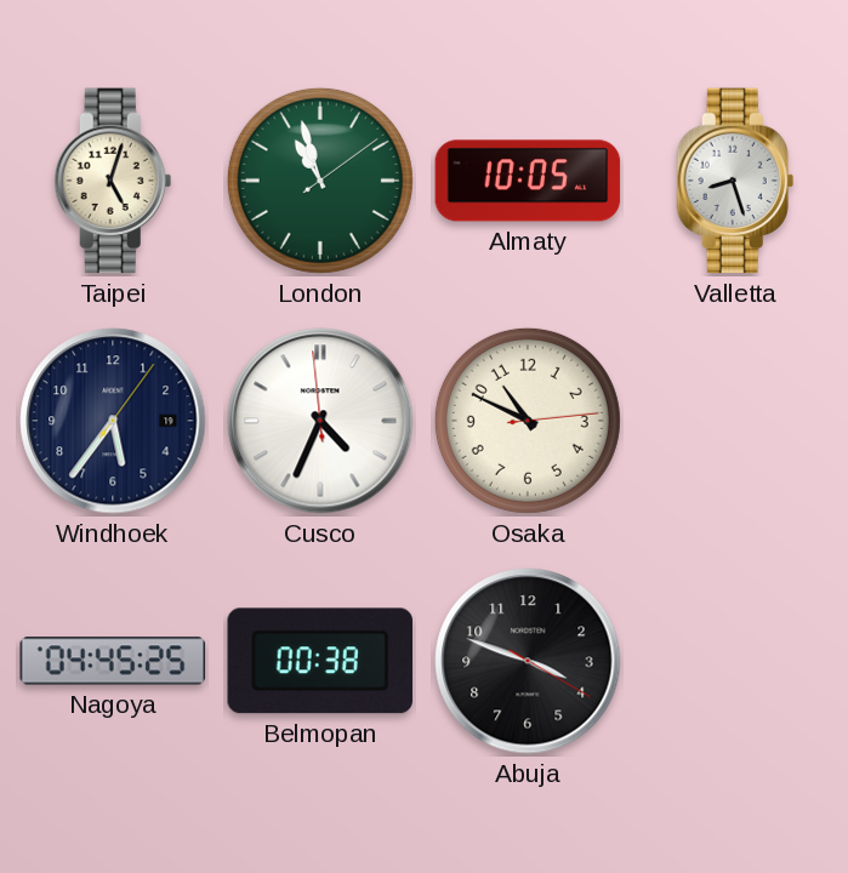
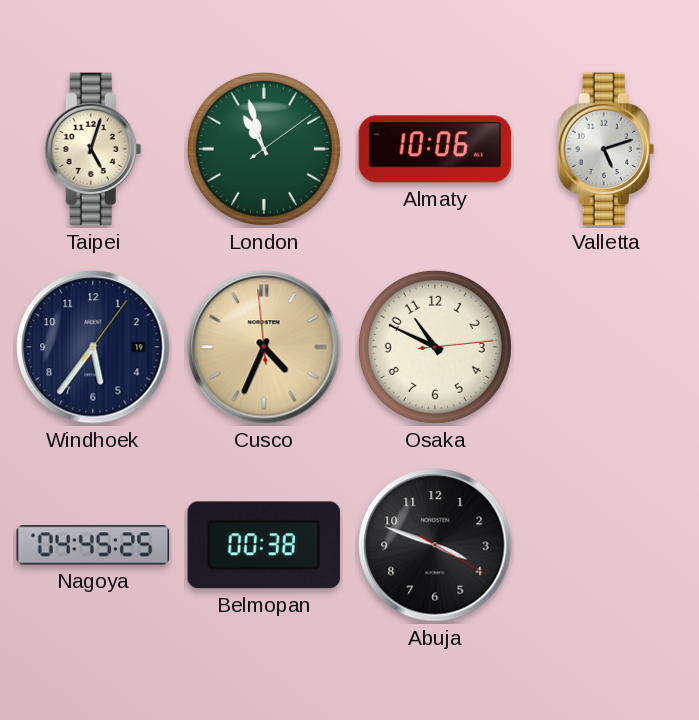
Almaty: 10:05 -> 10:06 (435, 149)
Valletta: 8:27 -> 5:12 (606, 149)
Cusco dial: white -> champagne (264, 347)
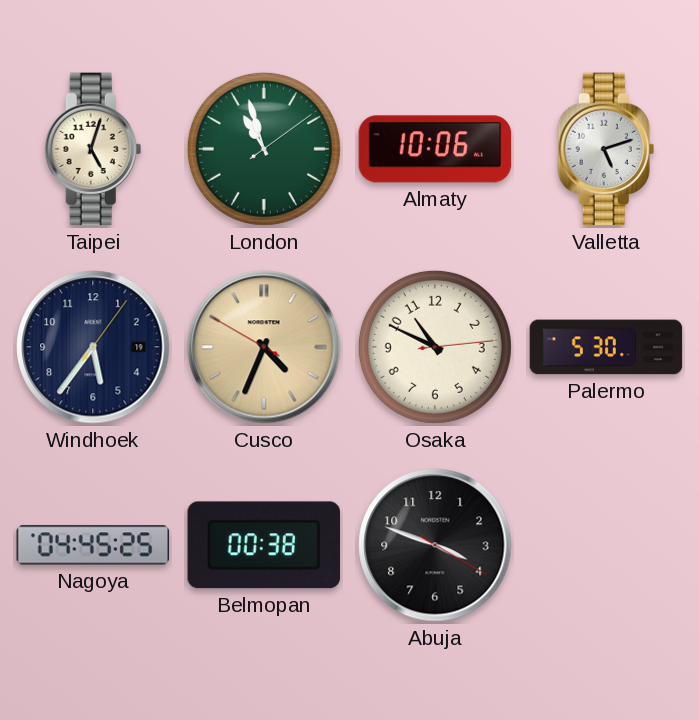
Cusco: 4:33:59 -> 4:33:50 (264, 347)
Palermo: none -> 5:30 (606, 347)
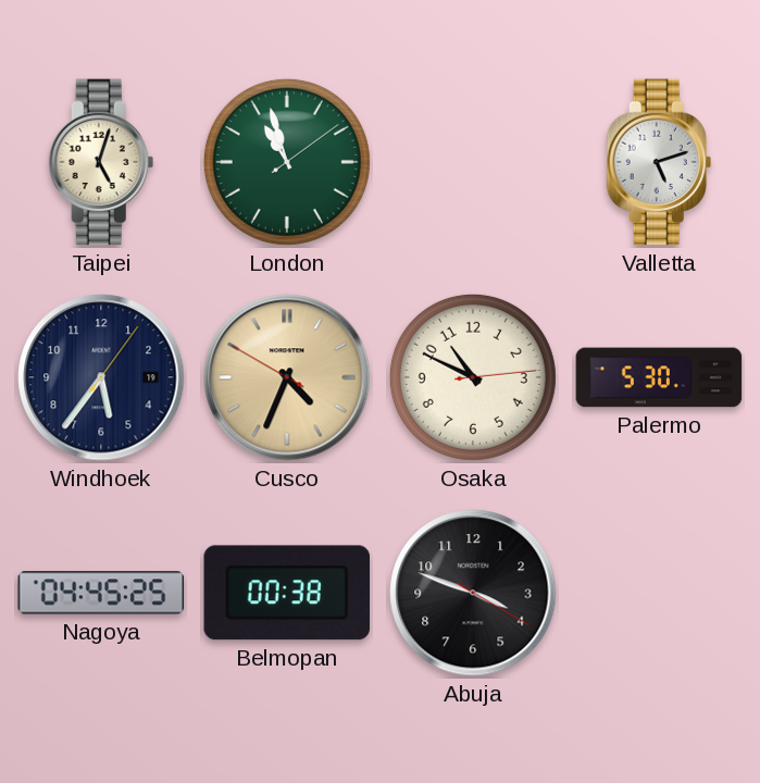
Almaty: 10:06 -> none (435, 149)
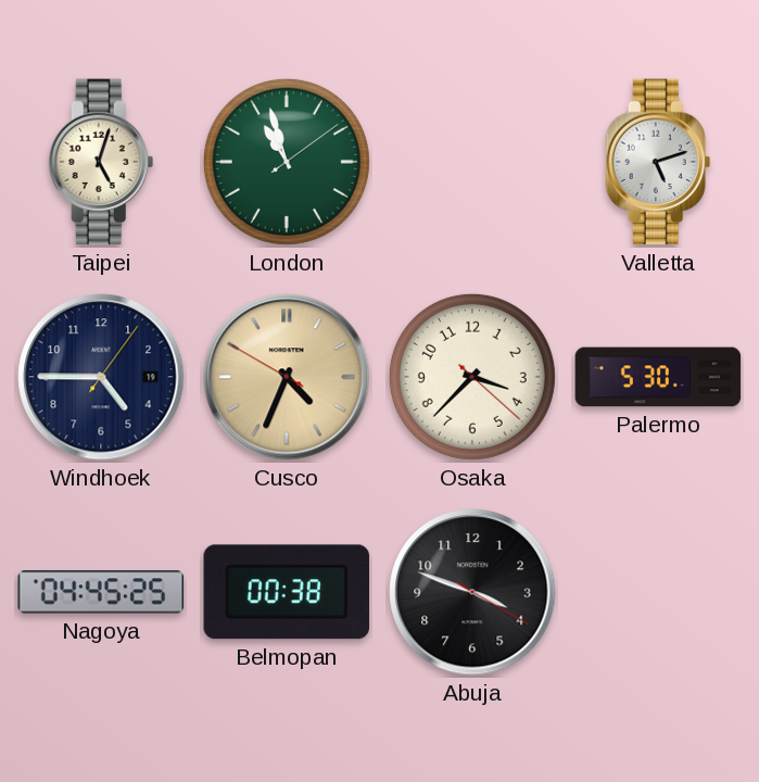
Windhoek: 5:36 -> 4:45 (101, 377)
Osaka: 10:49 -> 3:37 (472, 377)
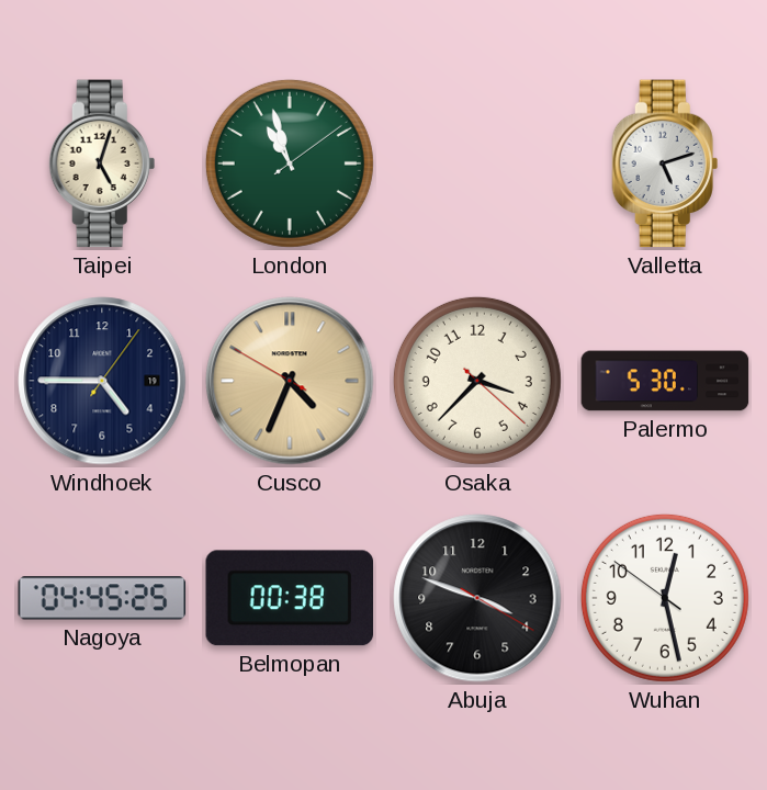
Wuhan: none -> 12:27 (665, 598)
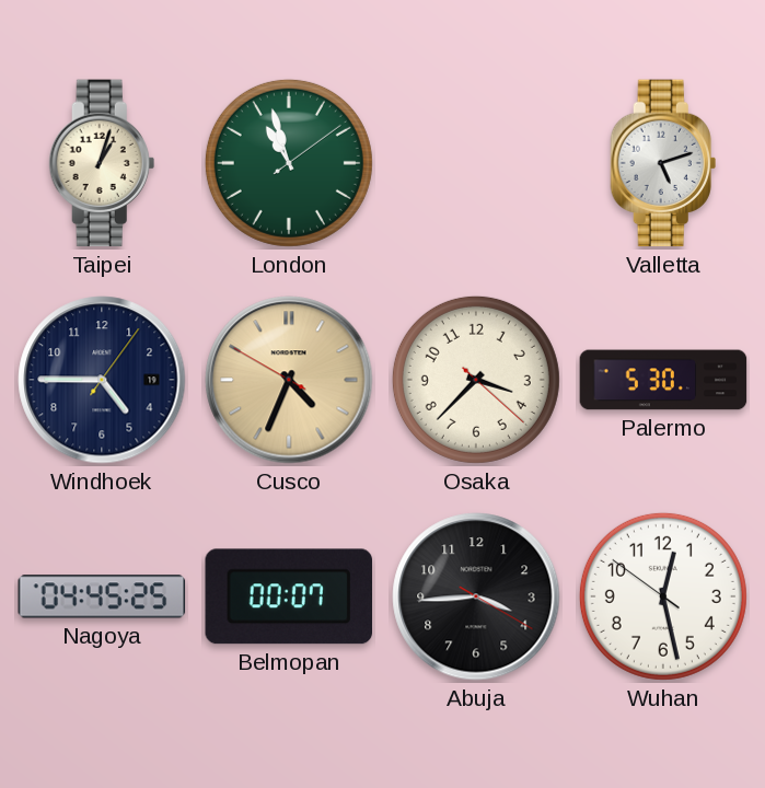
Taipei: 5:03 -> 1:03 (102, 163)
Belmopan: 00:38 -> 00:07 (289, 596)
Abuja: 3:48 -> 3:44 (476, 596)
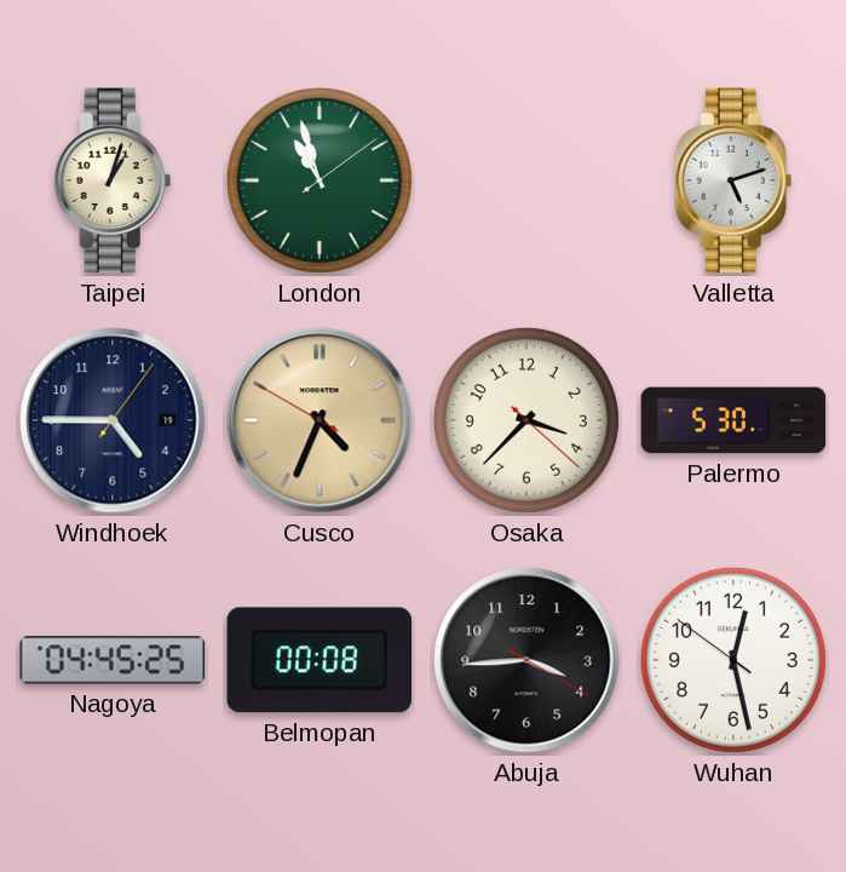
Belmopan: 00:07 -> 00:08 (320, 660)
